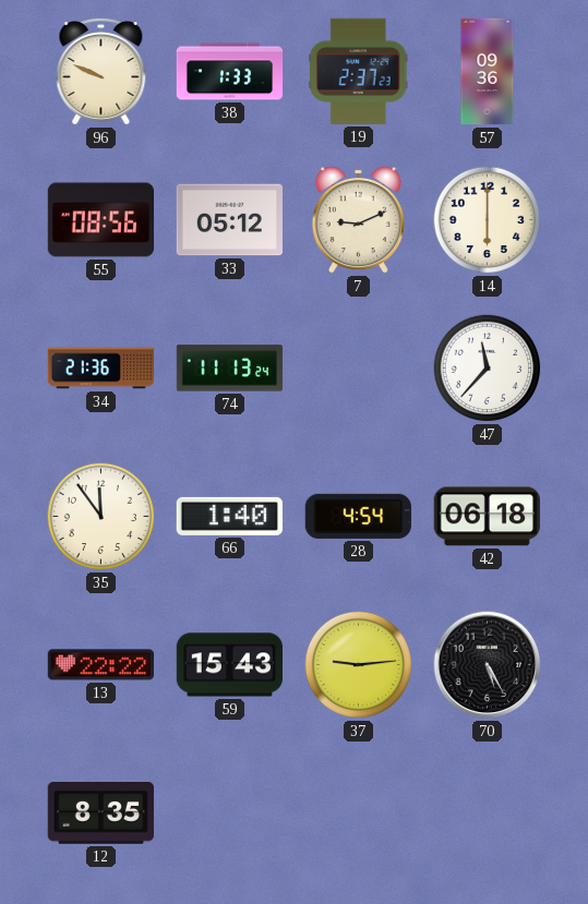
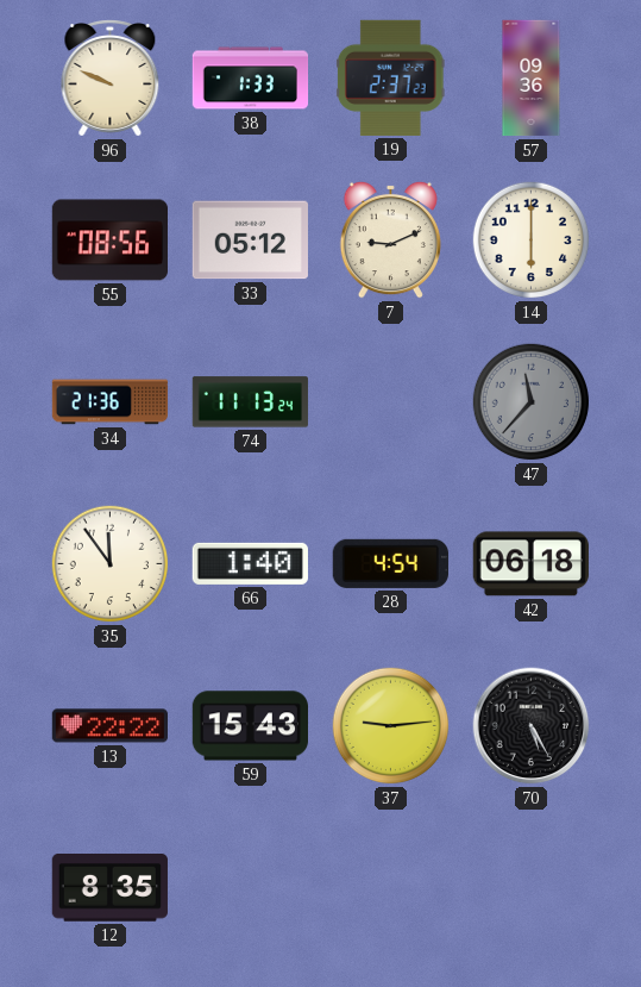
47 dial: white -> grey (532, 402)
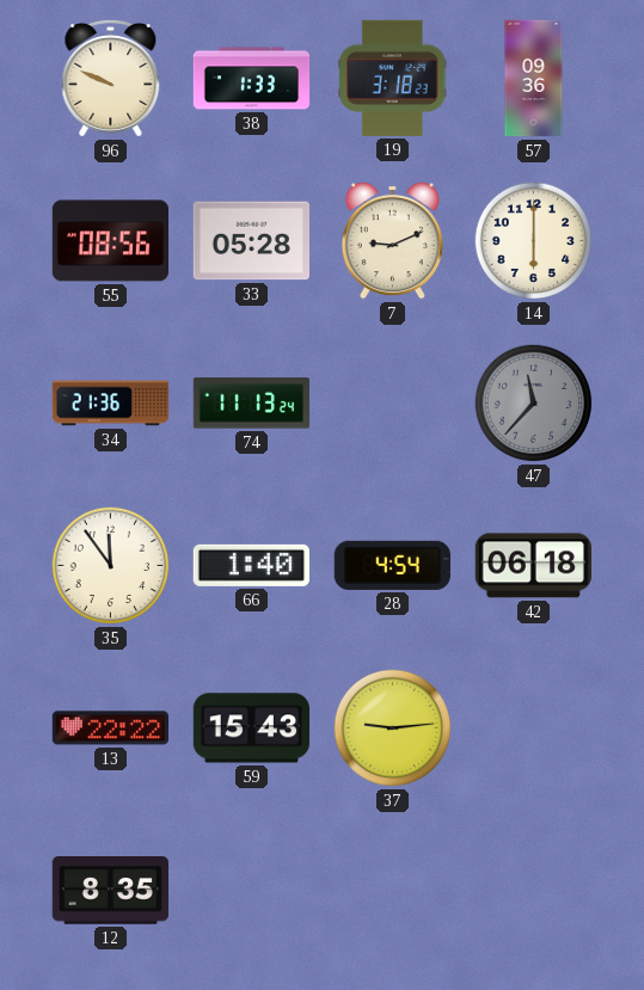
19: 2:37 -> 3:18 (392, 78)
33: 05:12 -> 05:28 (251, 241)
70: 5:25 -> none (532, 726)
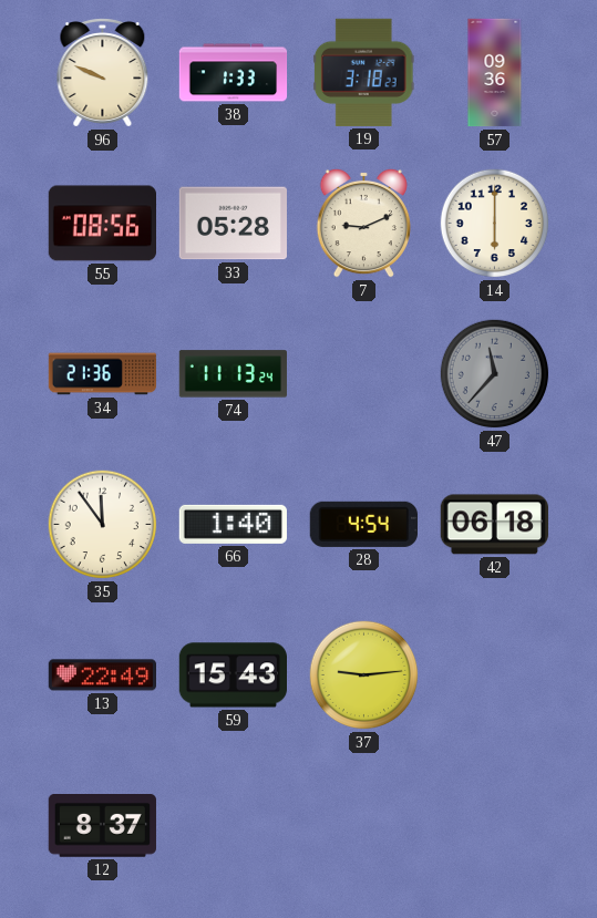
13: 22:22 -> 22:49 (102, 675)
12: 8:35 -> 8:37 (102, 826)
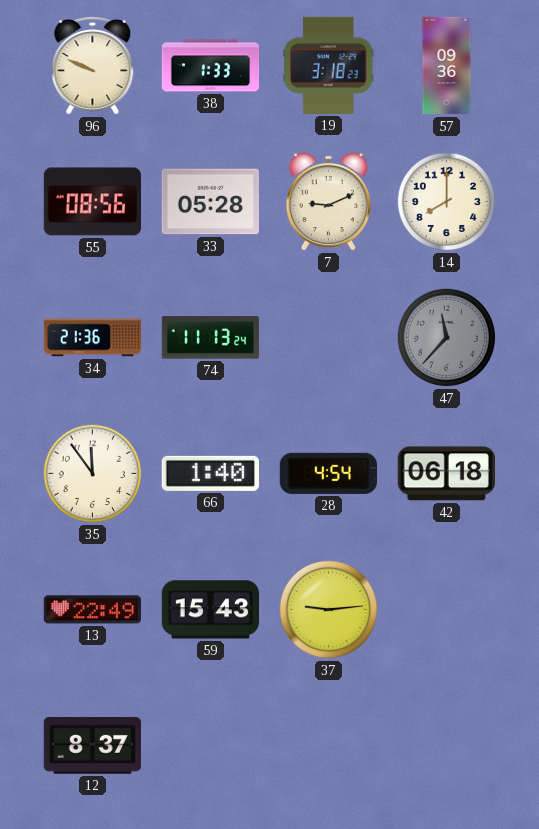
14: 6:00 -> 8:00 (447, 202)
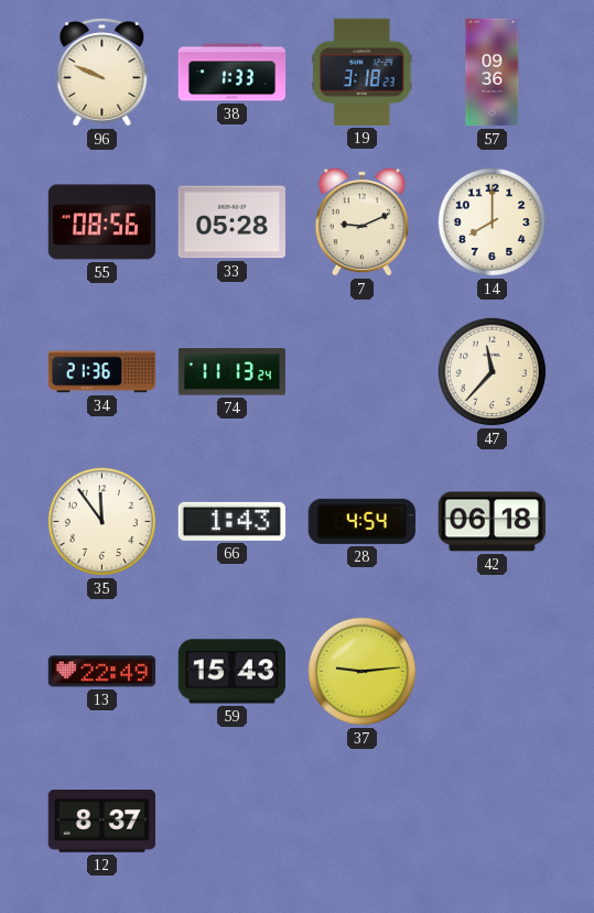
47 dial: grey -> cream (493, 372)
66: 1:40 -> 1:43 (231, 521)
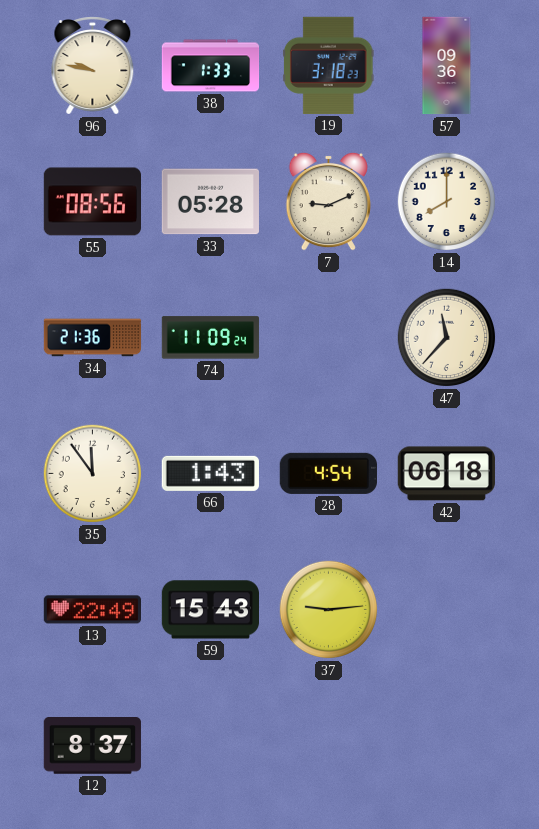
96: 9:49 -> 9:47 (93, 66)
74: 11:13 -> 11:09 (210, 338)
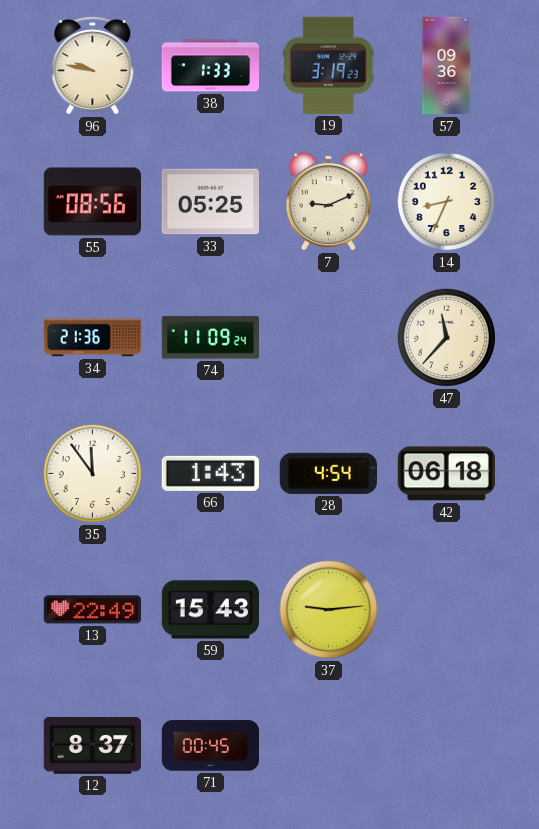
19: 3:18 -> 3:19 (328, 65)
33: 05:28 -> 05:25 (210, 202)
14: 8:00 -> 8:34 (447, 202)
71: none -> 00:45 (210, 746)
